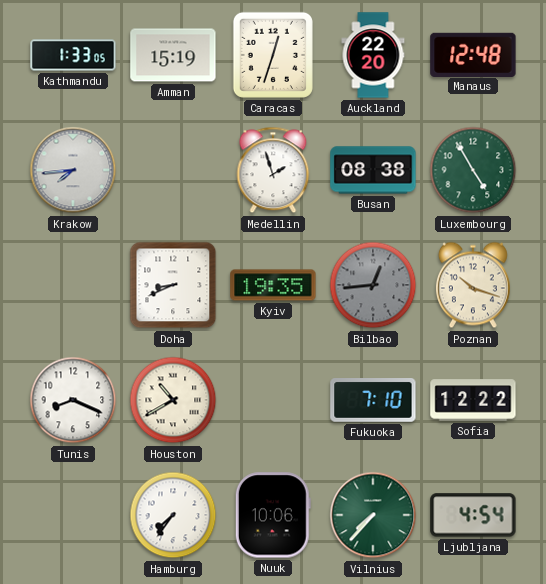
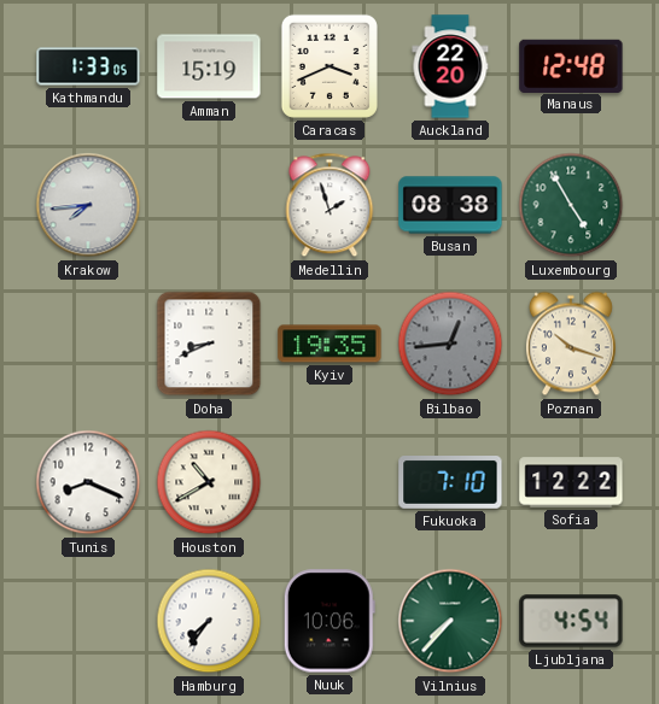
Caracas: 12:33 -> 3:41 (329, 66)
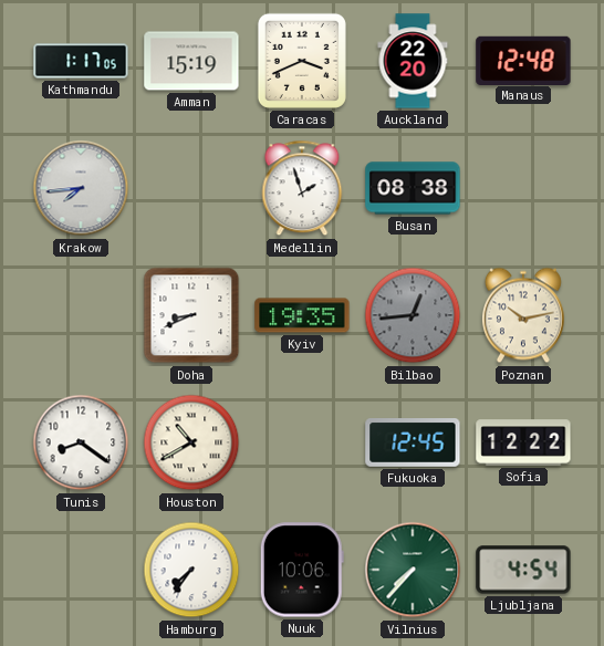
Kathmandu: 1:33 -> 1:17 (81, 61)
Luxembourg: 4:55 -> none (571, 205)
Poznan: 10:18 -> 10:13 (523, 315)
Tunis: 8:19 -> 8:21 (81, 442)
Fukuoka: 7:10 -> 12:45 (413, 442)
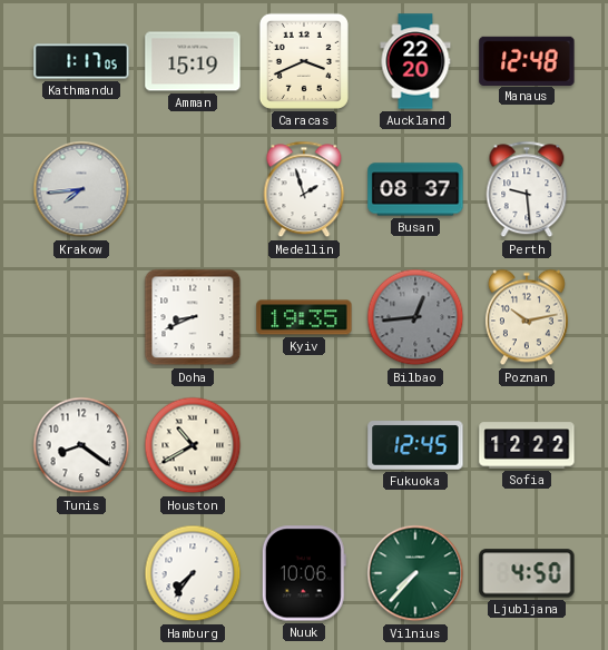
Busan: 08:38 -> 08:37 (415, 189)
Perth: none -> 9:29 (527, 189)
Ljubljana: 4:54 -> 4:50 (527, 573)
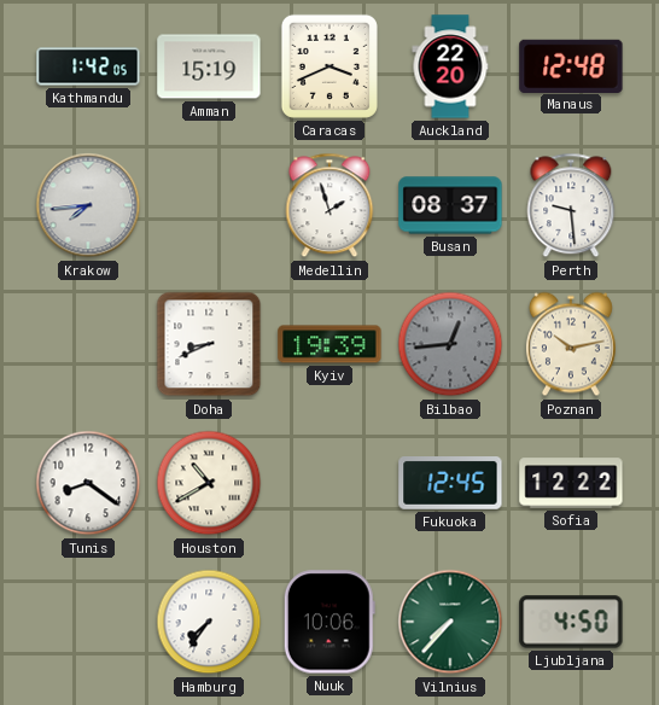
Kathmandu: 1:17 -> 1:42 (88, 66)
Kyiv: 19:35 -> 19:39 (329, 344)
